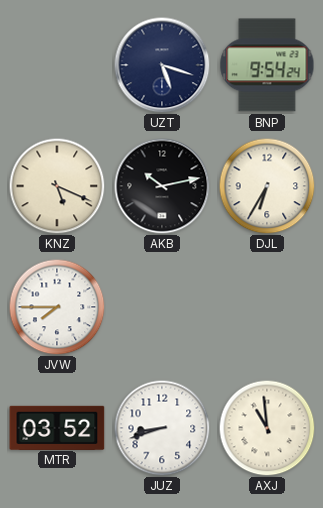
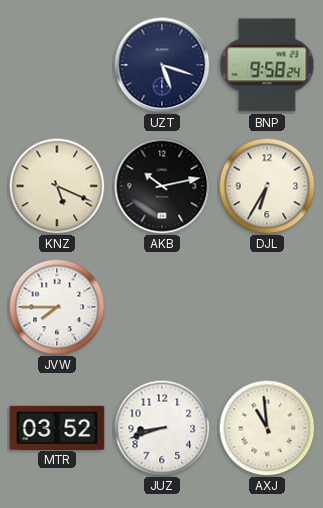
BNP: 9:54 -> 9:58 (267, 65)
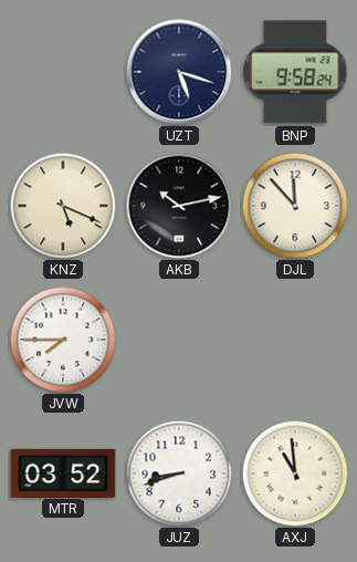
DJL: 6:35 -> 11:53 (295, 206)
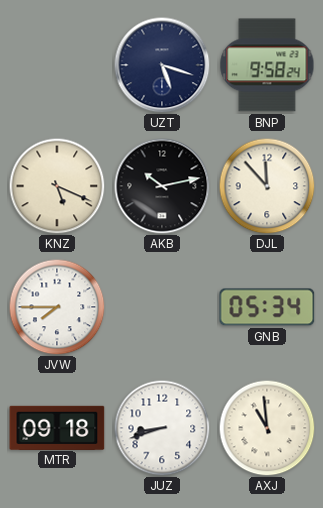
GNB: none -> 05:34 (267, 307)
MTR: 03:52 -> 09:18 (57, 427)
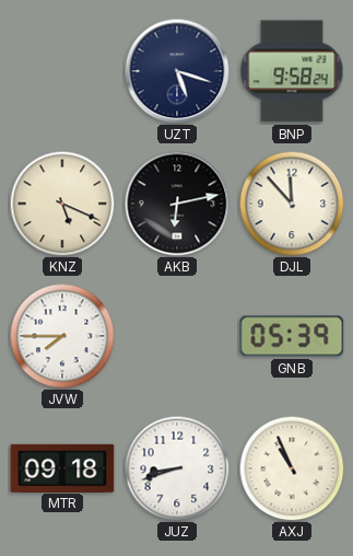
AKB: 10:13 -> 6:13 (177, 204)
GNB: 05:34 -> 05:39 (292, 336)
AXJ: 10:59 -> 10:56 (292, 468)
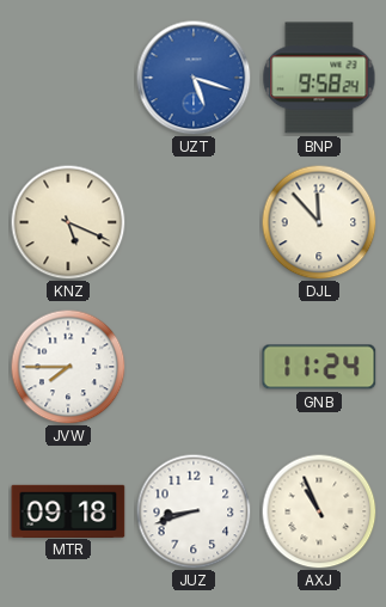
UZT dial: navy -> blue (194, 78)
AKB: 6:13 -> none (177, 204)
GNB: 05:39 -> 11:24 (319, 367)
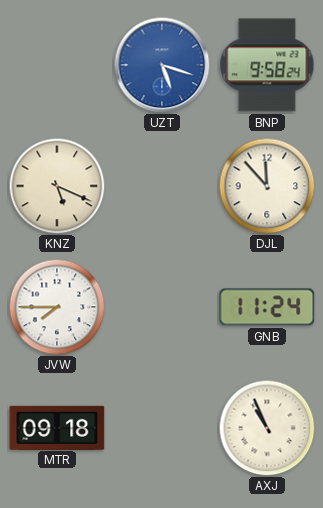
JUZ: 8:42 -> none (194, 511)
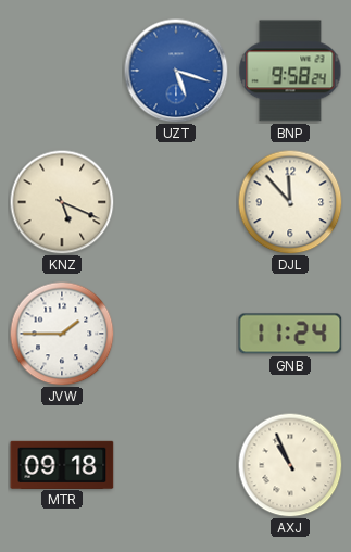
JVW: 7:45 -> 1:45 (62, 334)
